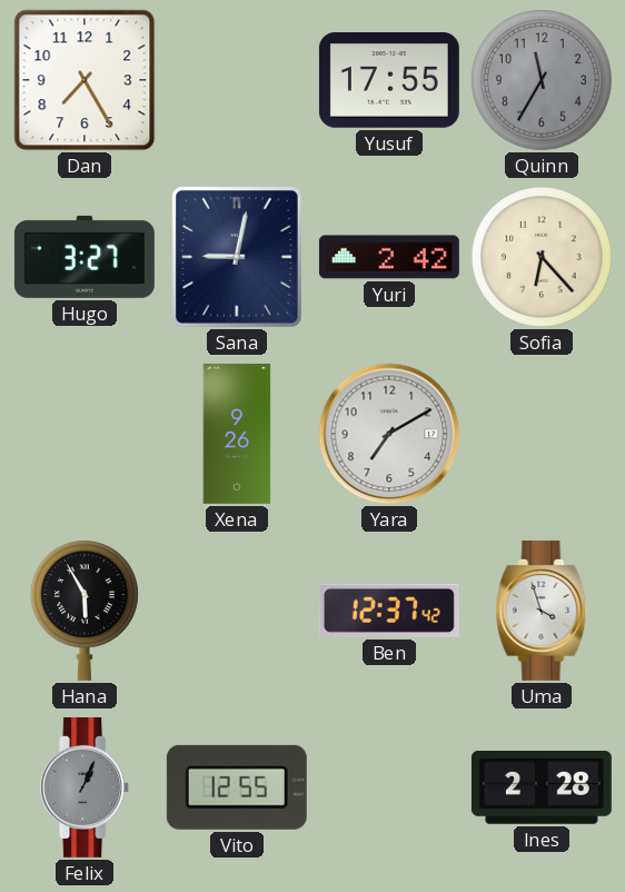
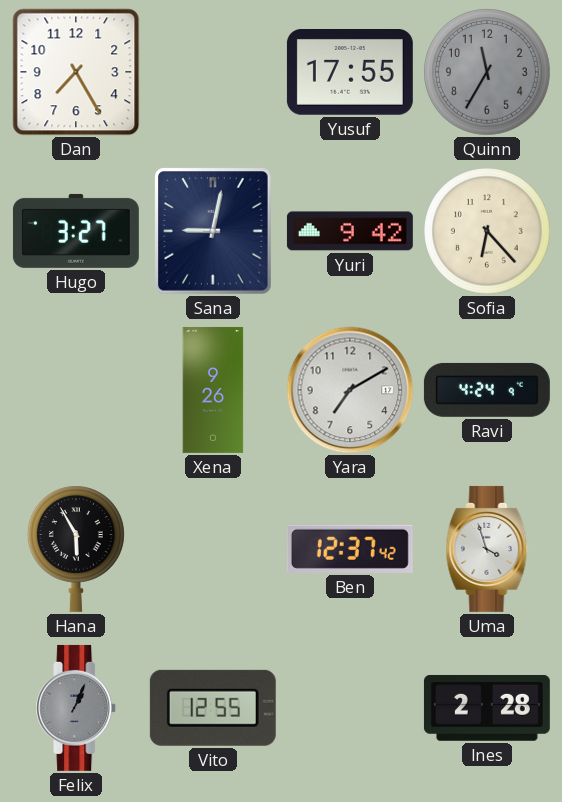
Yuri: 2:42 -> 9:42 (350, 231)
Ravi: none -> 4:24 (487, 390)
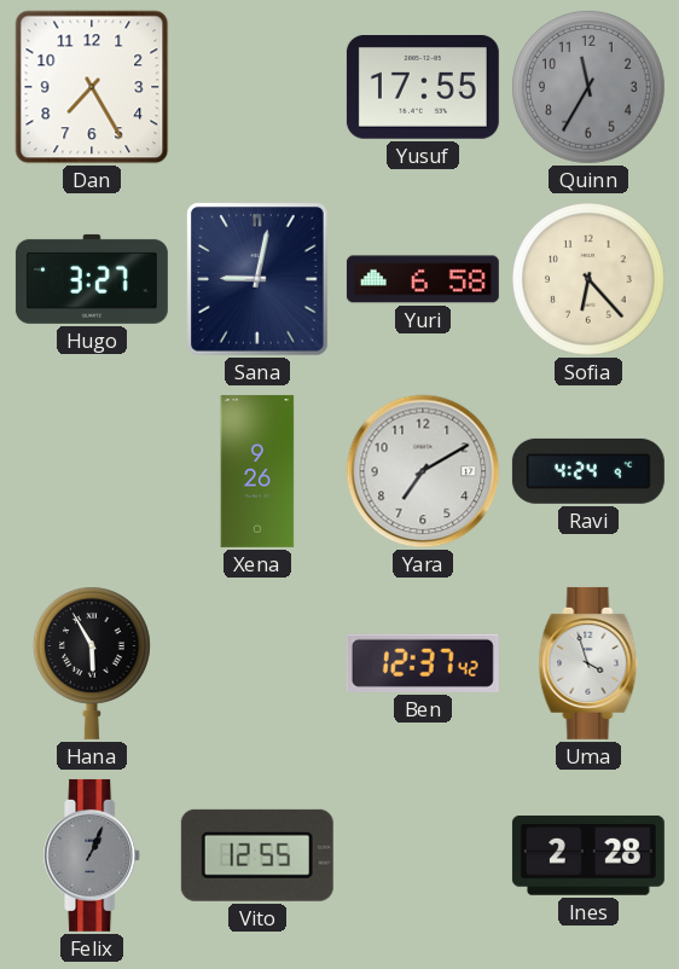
Yuri: 9:42 -> 6:58 (423, 279)
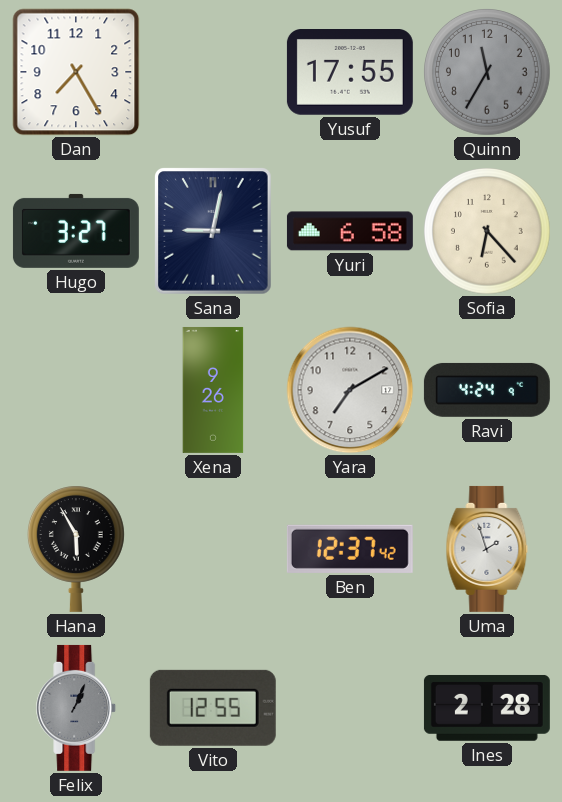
Uma: 3:57 -> 1:57 (487, 549)
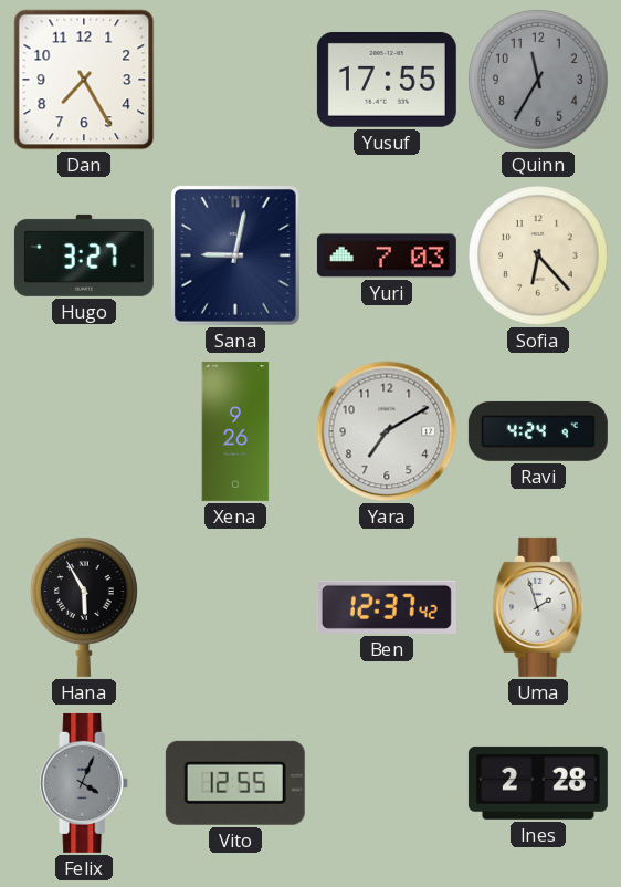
Yuri: 6:58 -> 7:03 (387, 255)
Felix: 1:04 -> 4:04 (85, 783)
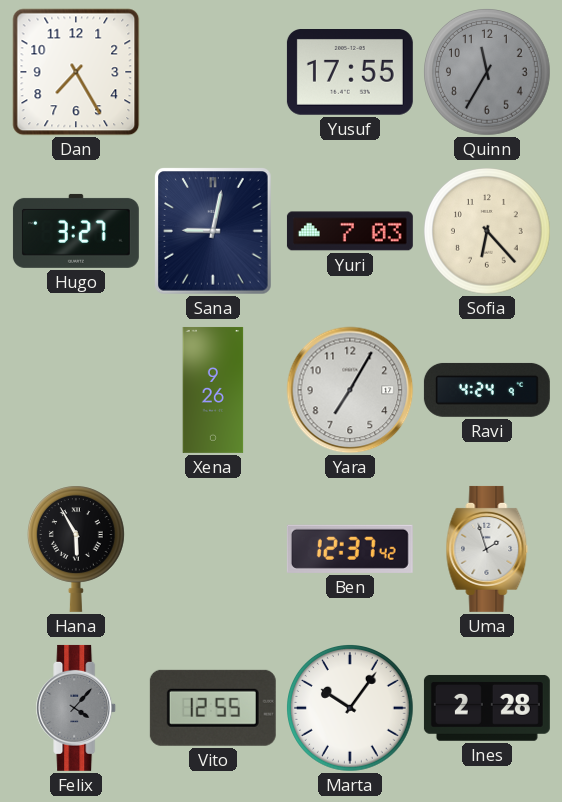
Yara: 7:10 -> 7:05 (350, 390)
Felix: 4:04 -> 4:07 (77, 708)
Marta: none -> 10:06 (351, 709)
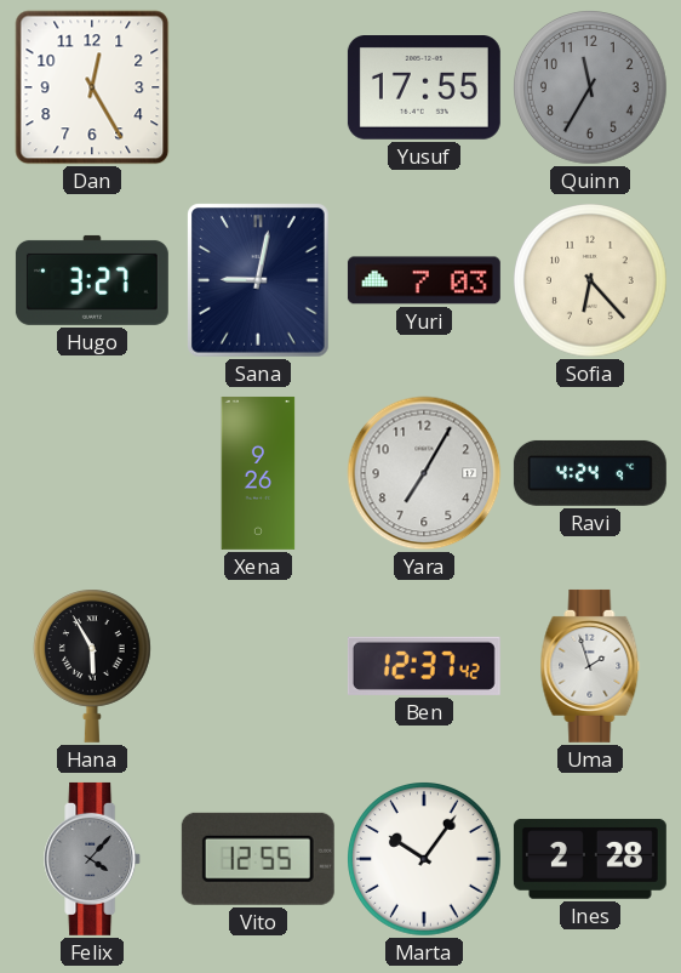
Dan: 7:25 -> 12:25 (92, 87)
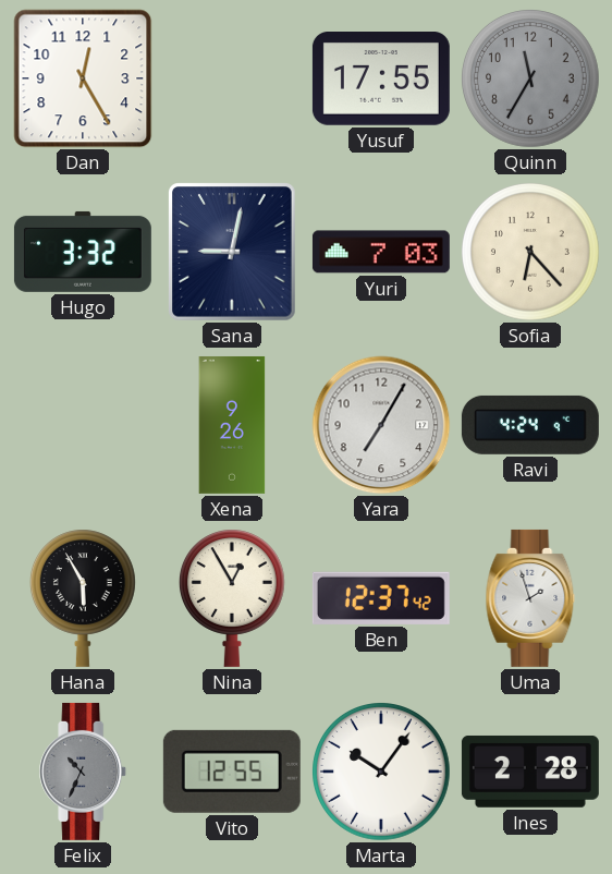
Hugo: 3:27 -> 3:32 (83, 252)
Nina: none -> 12:55 (232, 598)
Felix: 4:07 -> 10:34 (84, 772)
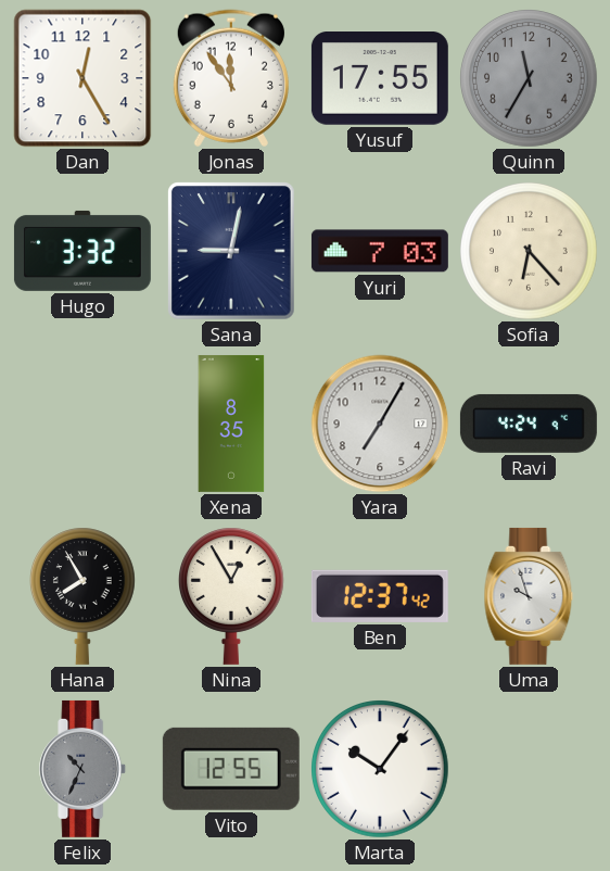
Jonas: none -> 11:54 (231, 78)
Xena: 9:26 -> 8:35 (231, 424)
Hana: 5:55 -> 7:55 (82, 596)
Uma: 1:57 -> 9:57 (529, 596)
Ines: 2:28 -> none (530, 772)
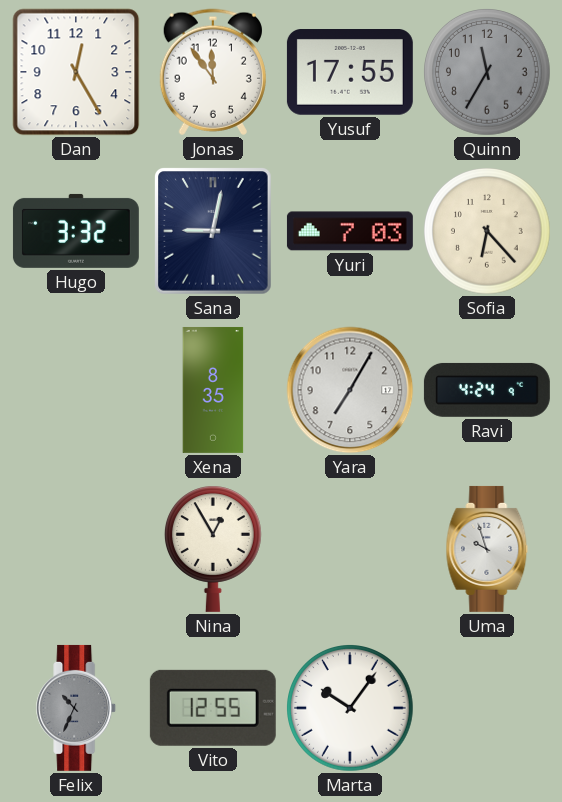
Hana: 7:55 -> none (82, 596)
Ben: 12:37 -> none (380, 596)
